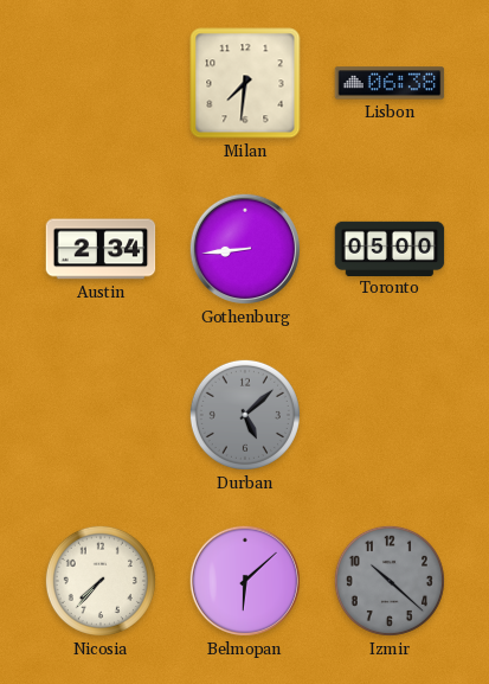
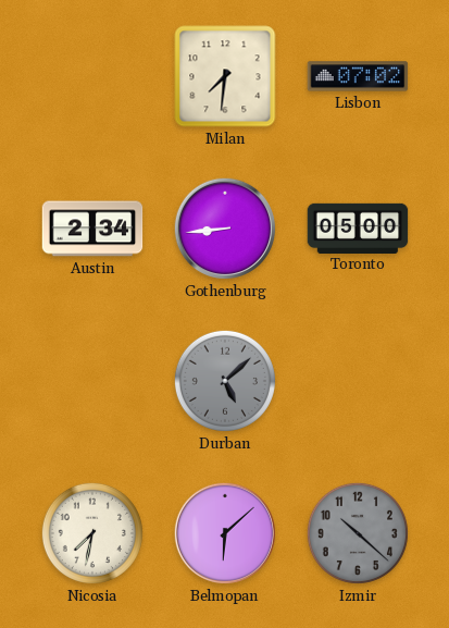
Lisbon: 06:38 -> 07:02 (358, 76)
Nicosia: 7:37 -> 7:32 (92, 533)
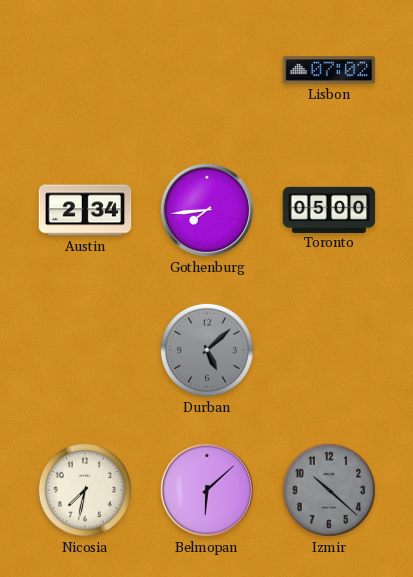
Milan: 7:31 -> none (225, 76)
Gothenburg: 8:44 -> 7:44 (207, 210)
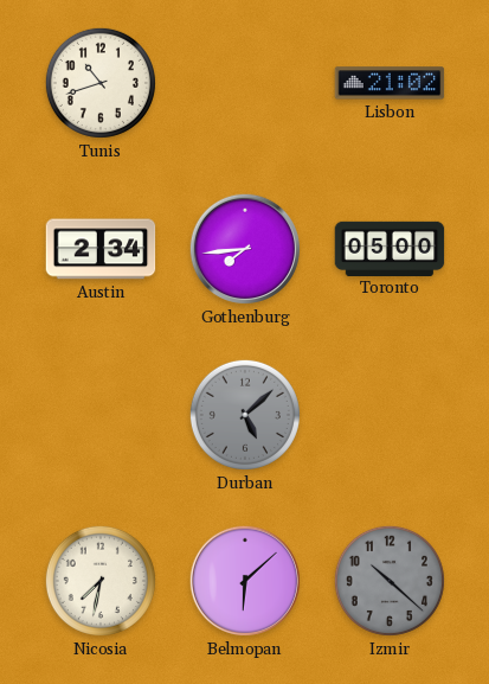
Tunis: none -> 10:42 (101, 83)
Lisbon: 07:02 -> 21:02 (390, 83)
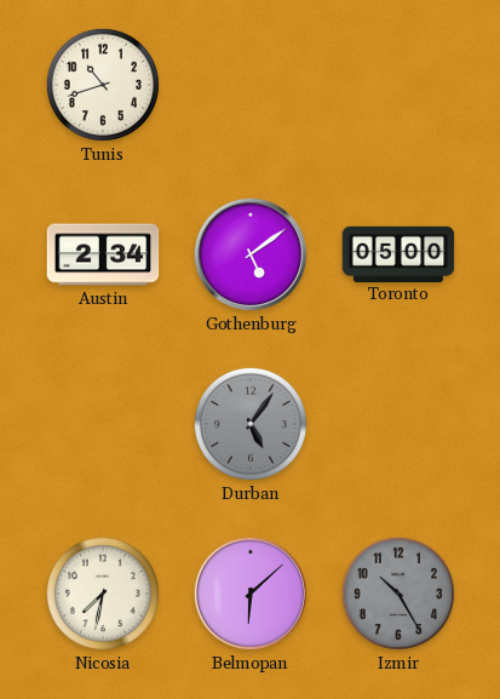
Lisbon: 21:02 -> none (390, 83)
Gothenburg: 7:44 -> 5:09 (251, 254)
Durban: 5:08 -> 5:06 (251, 424)
Izmir: 10:22 -> 10:25 (398, 594)
